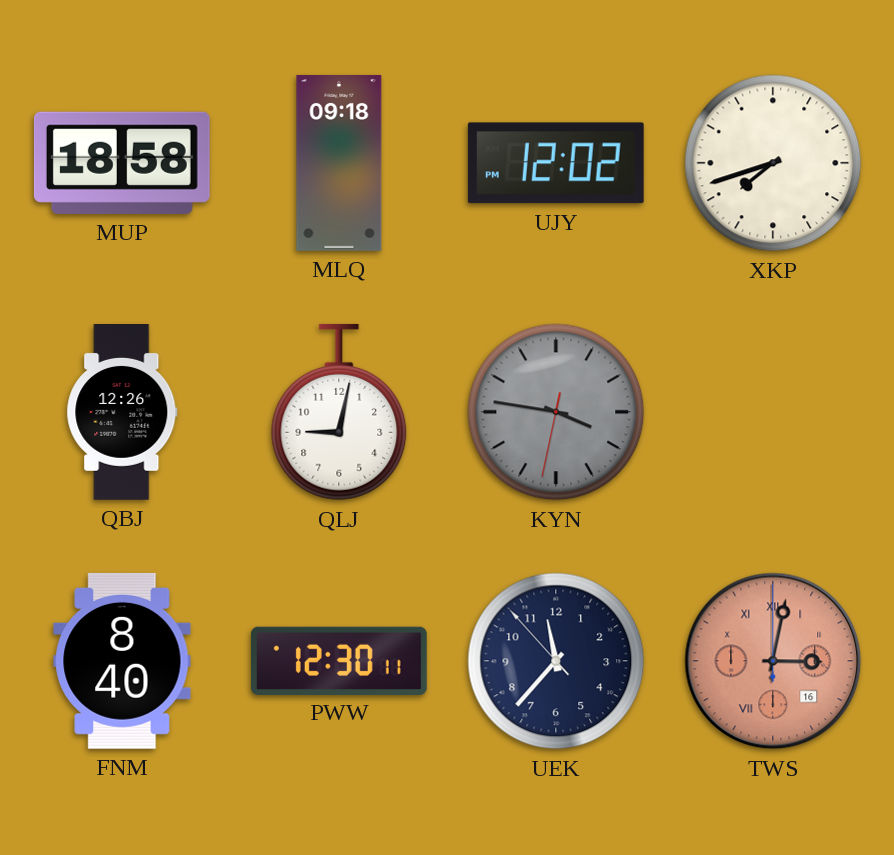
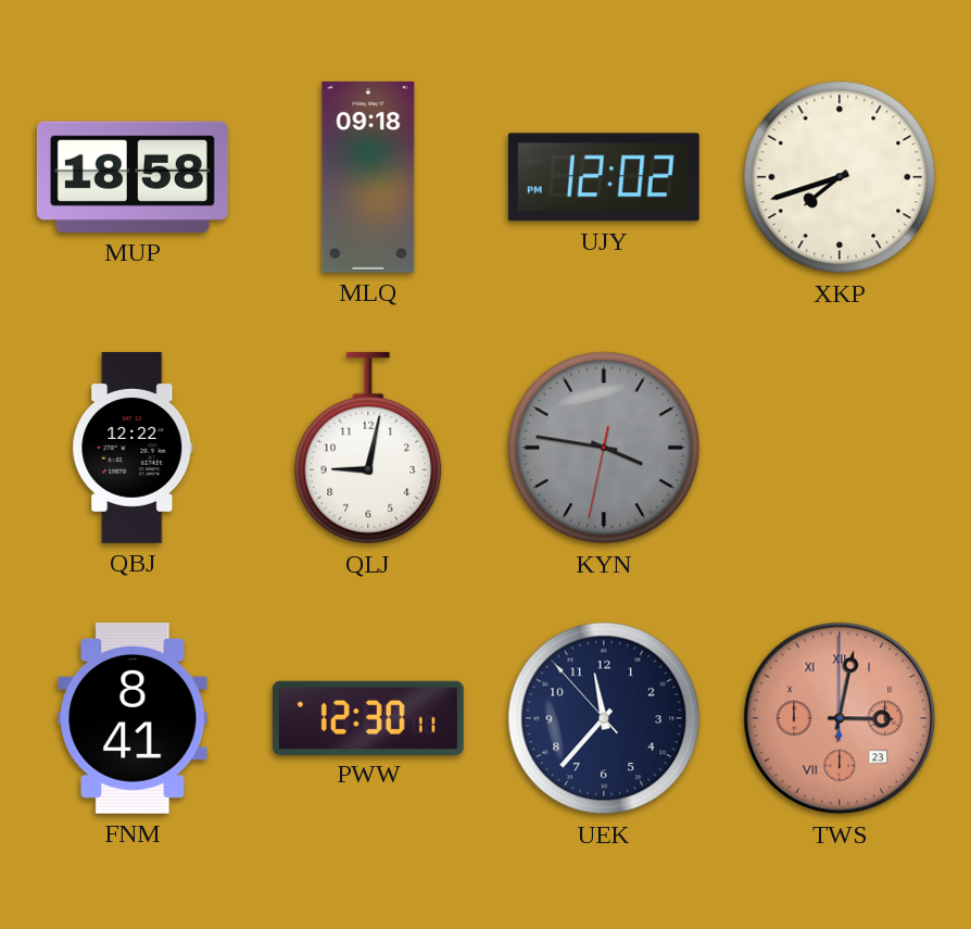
QBJ: 12:26 -> 12:22 (133, 449)
FNM: 8:40 -> 8:41 (133, 718)
TWS date: 16 -> 23 (840, 718)
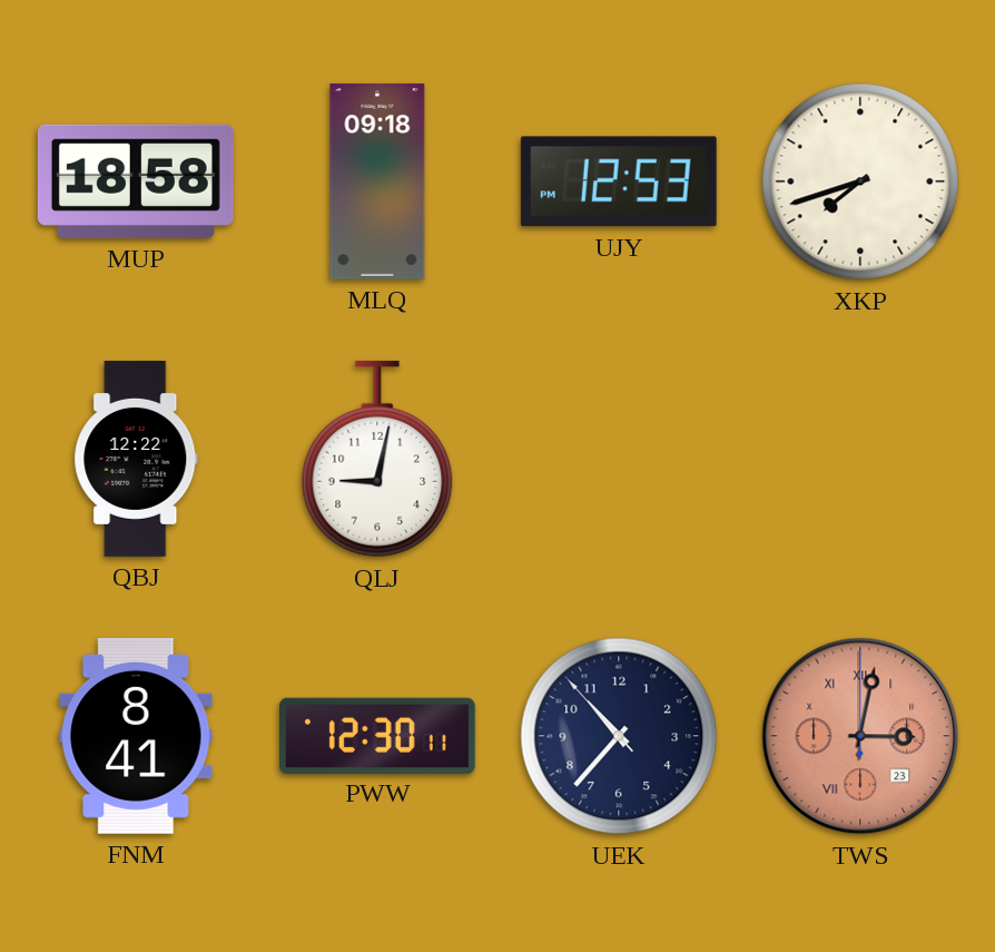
UJY: 12:02 -> 12:53 (619, 181)
KYN: 3:46 -> none (604, 448)
UEK: 11:36 -> 10:36 (619, 736)
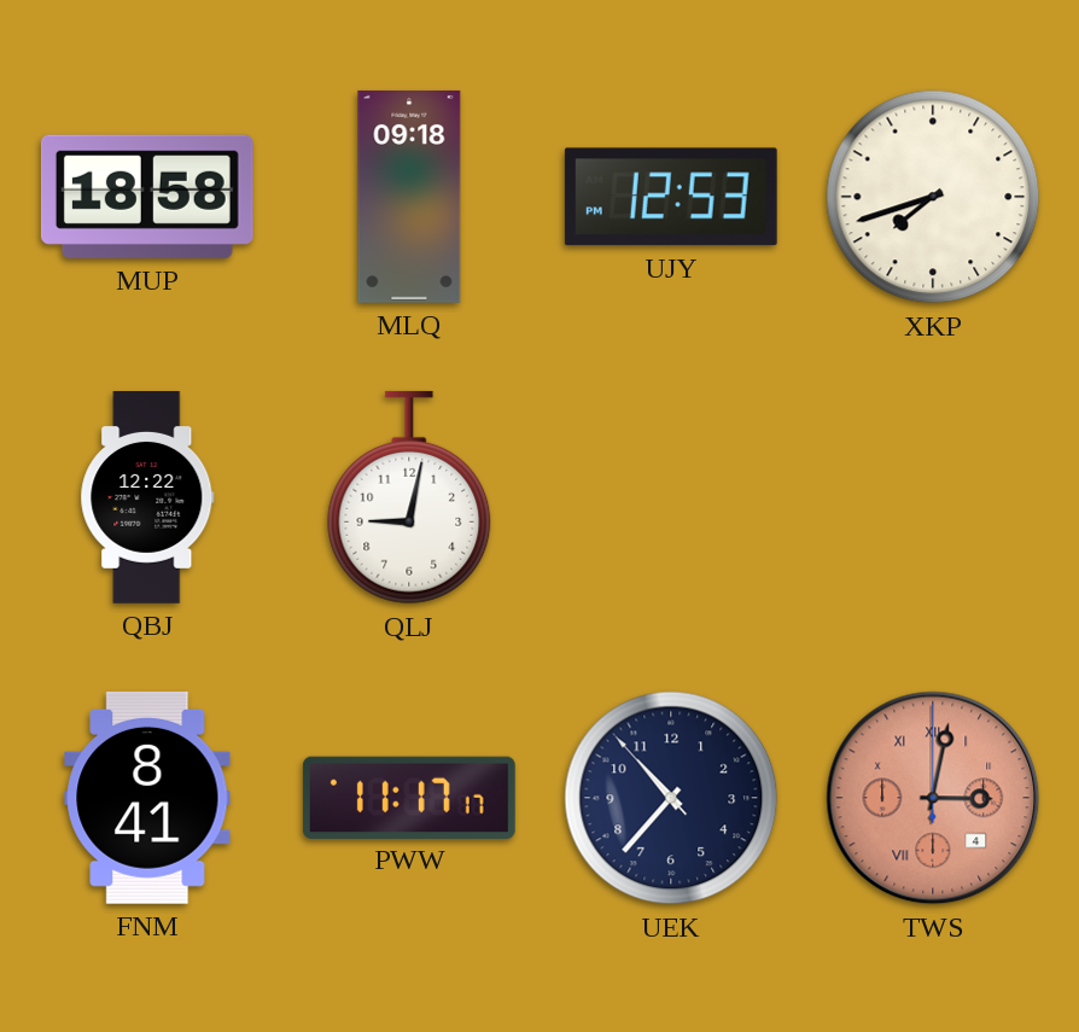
PWW: 12:30 -> 11:17 (409, 797)
TWS date: 23 -> 4 (933, 798)
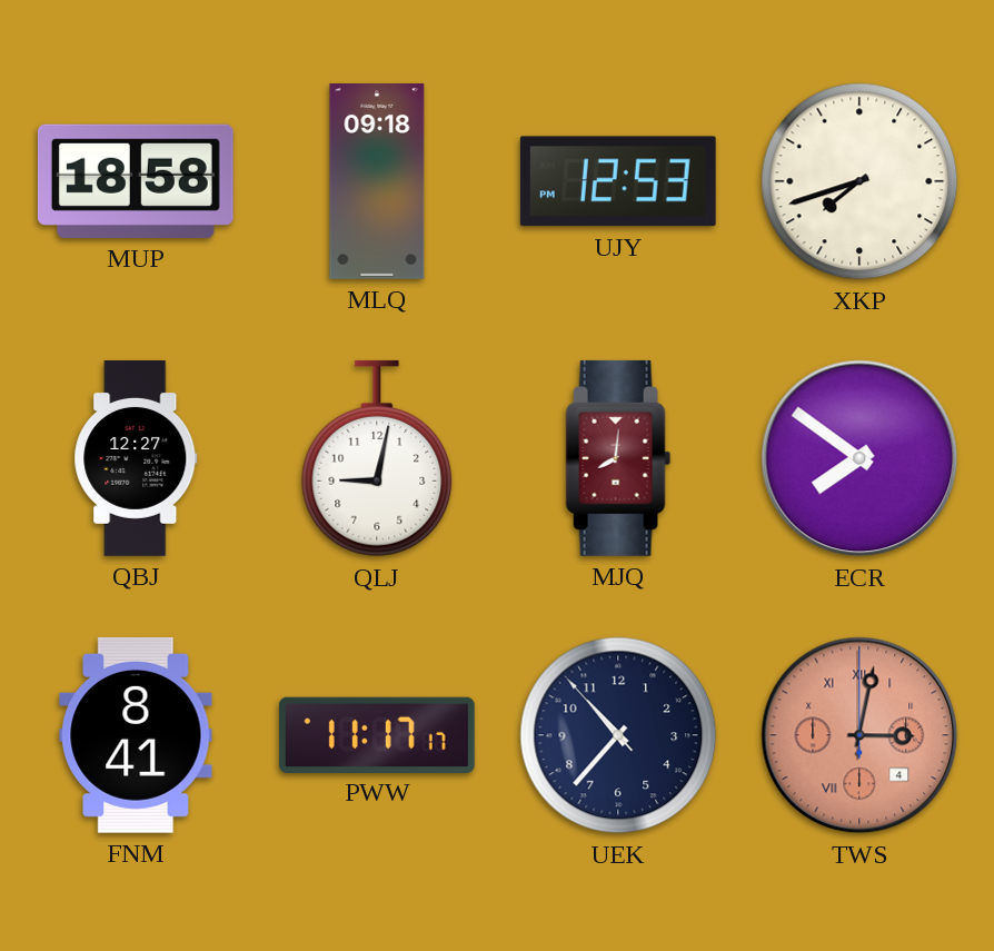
QBJ: 12:22 -> 12:27 (136, 459)
MJQ: none -> 8:01 (618, 458)
ECR: none -> 7:51 (859, 458)
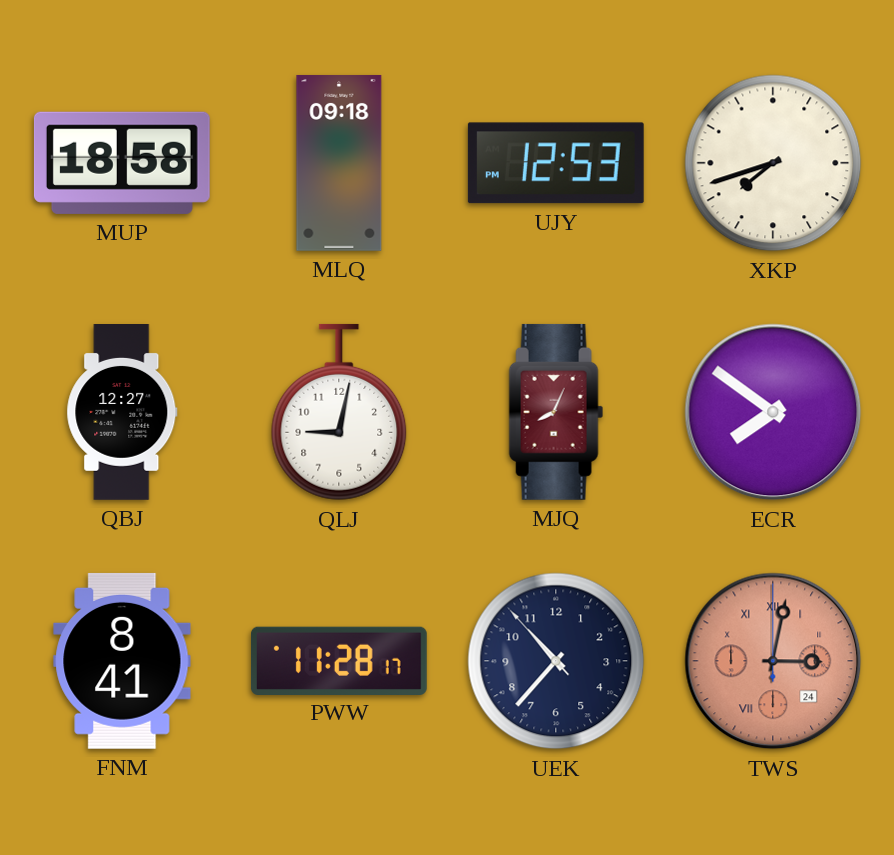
MJQ: 8:01 -> 8:04 (556, 412)
PWW: 11:17 -> 11:28 (339, 660)
TWS date: 4 -> 24 (773, 661)
